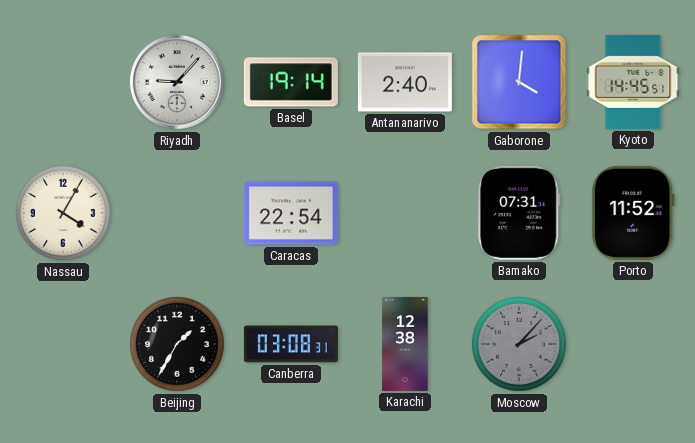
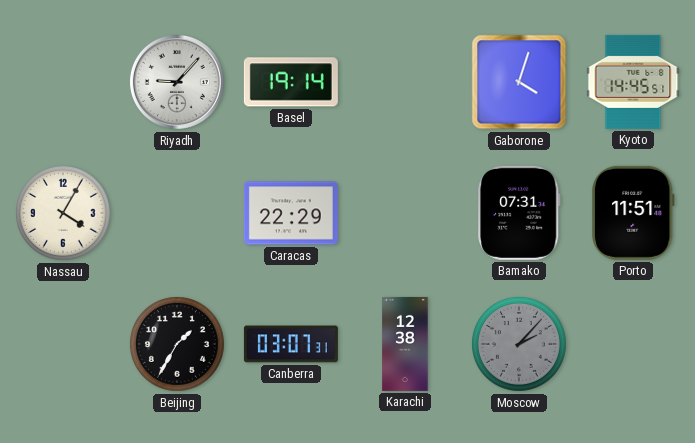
Antananarivo: 2:40 -> none (405, 82)
Gaborone: 4:01 -> 4:03 (519, 82)
Caracas: 22:54 -> 22:29 (291, 213)
Porto: 11:52 -> 11:51 (633, 213)
Canberra: 03:08 -> 03:07 (291, 344)
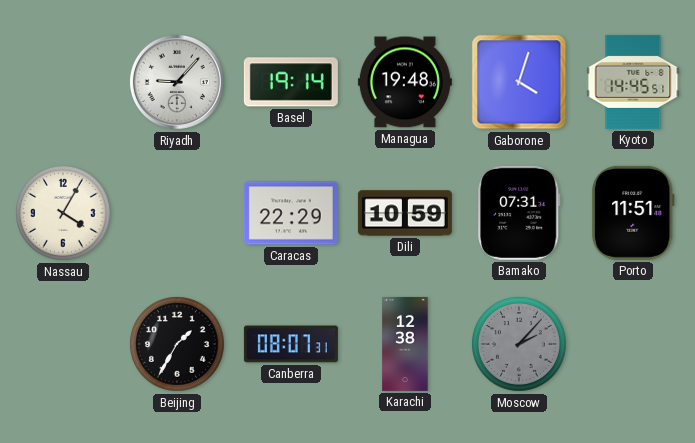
Managua: none -> 19:48 (405, 82)
Dili: none -> 10:59 (405, 213)
Canberra: 03:07 -> 08:07 (291, 344)
